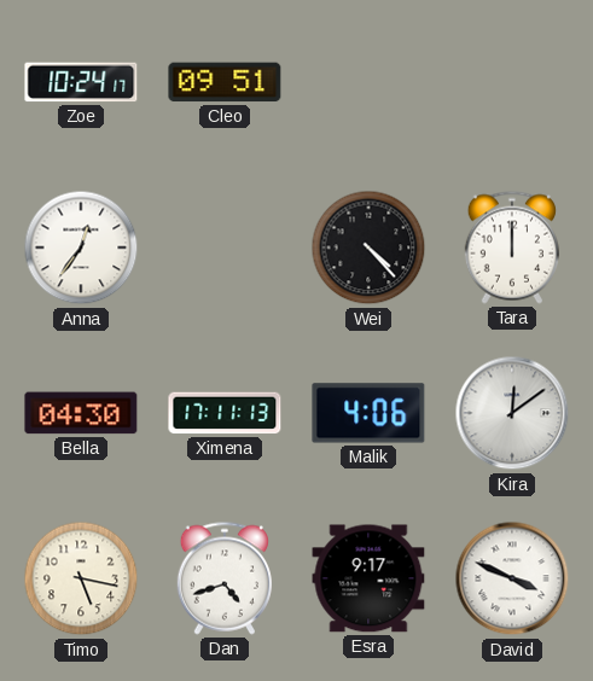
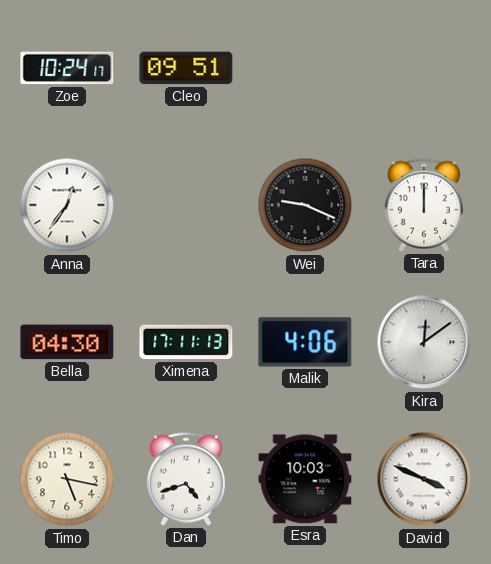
Wei: 4:23 -> 9:19 (305, 205)
Esra: 9:17 -> 10:03 (305, 479)
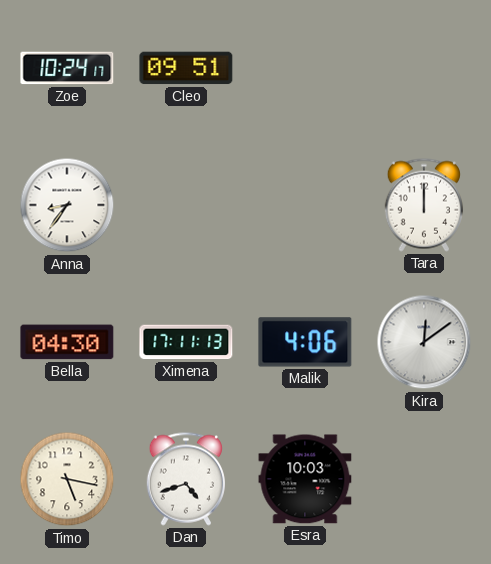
Anna: 12:36 -> 8:36 (67, 205)
Wei: 9:19 -> none (305, 205)
David: 3:49 -> none (424, 479)
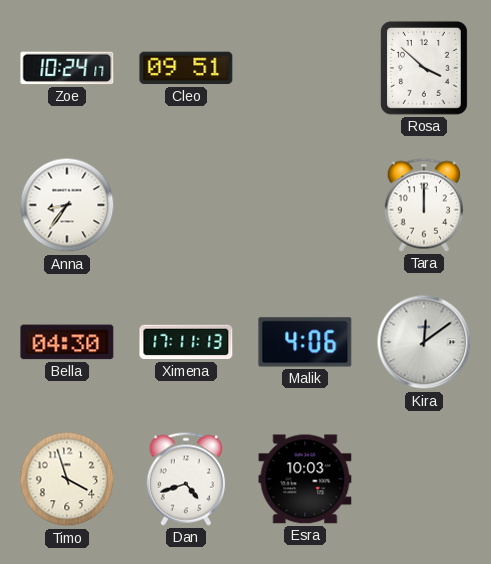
Rosa: none -> 3:52 (424, 68)
Timo: 5:17 -> 3:57 (67, 479)
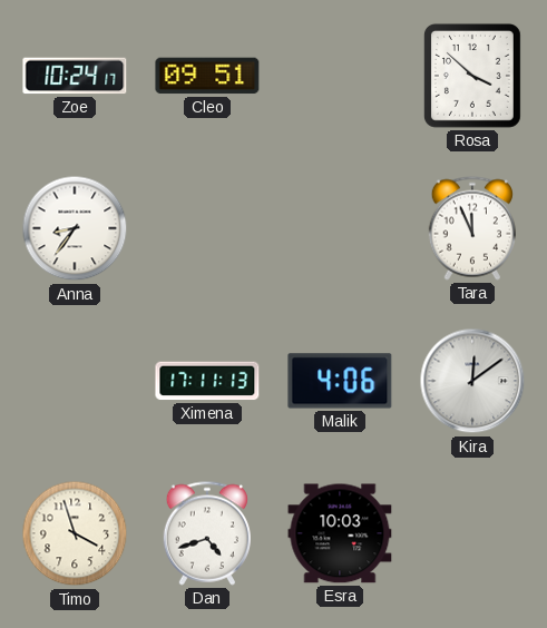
Tara: 12:00 -> 11:56 (471, 228)
Bella: 04:30 -> none (67, 342)
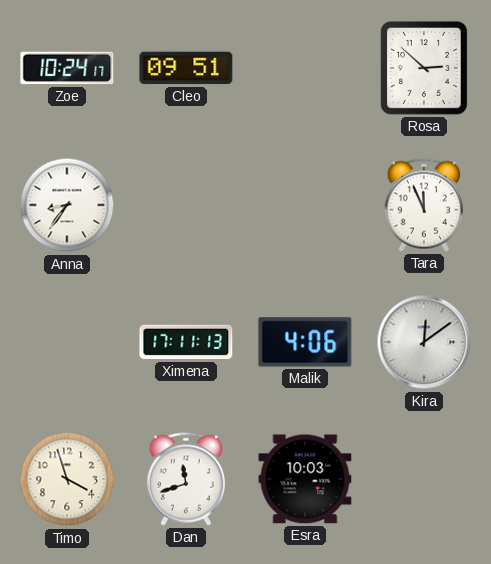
Rosa: 3:52 -> 2:52 (424, 68)
Dan: 4:42 -> 11:42 (185, 479)
